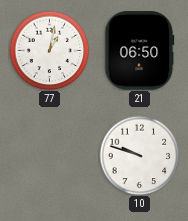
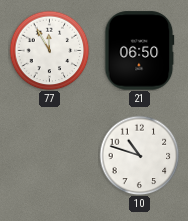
77: 1:02 -> 11:55 (49, 50)
10: 9:48 -> 10:48 (139, 155)
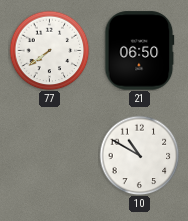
77: 11:55 -> 7:39 (49, 50)
10: 10:48 -> 10:50 (139, 155)
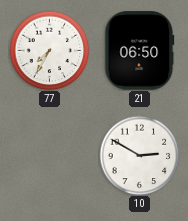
77: 7:39 -> 7:35 (49, 50)
10: 10:50 -> 2:50 (139, 155)
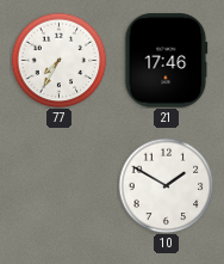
21: 06:50 -> 17:46 (167, 61)
10: 2:50 -> 1:50 (166, 185)
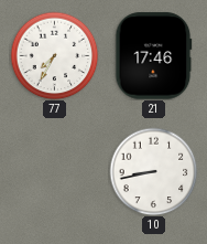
10: 1:50 -> 8:43 (153, 171)
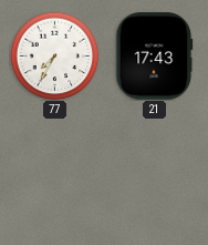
21: 17:46 -> 17:43 (155, 57)
10: 8:43 -> none (153, 171)
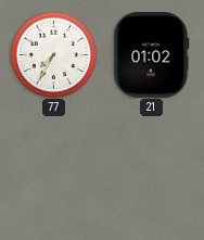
21: 17:43 -> 01:02 (152, 55)
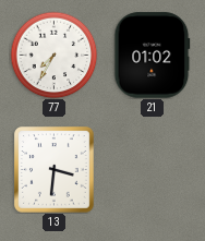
13: none -> 3:31 (55, 170)
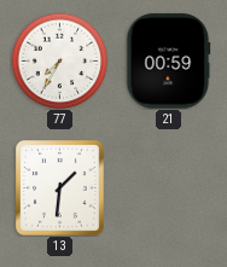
21: 01:02 -> 00:59 (169, 62)
13: 3:31 -> 1:31 (60, 188)
